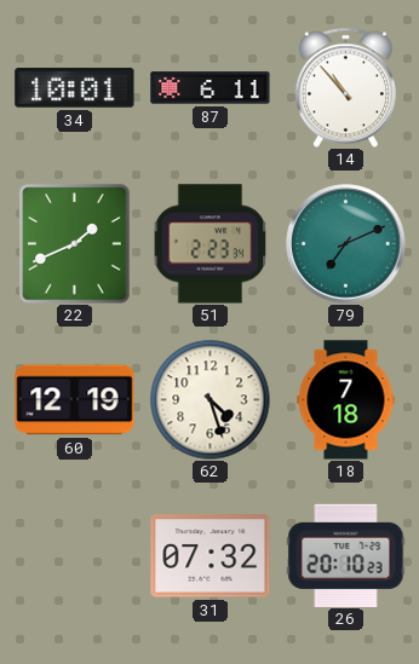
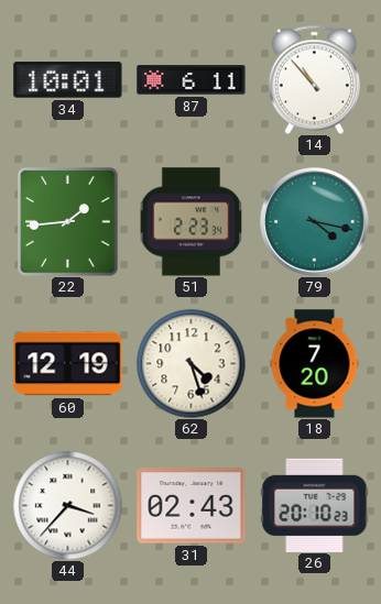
22: 1:41 -> 1:44 (68, 222)
79: 7:11 -> 4:17 (315, 222)
18: 7:18 -> 7:20 (315, 364)
44: none -> 3:37 (68, 506)
31: 07:32 -> 02:43 (192, 506)
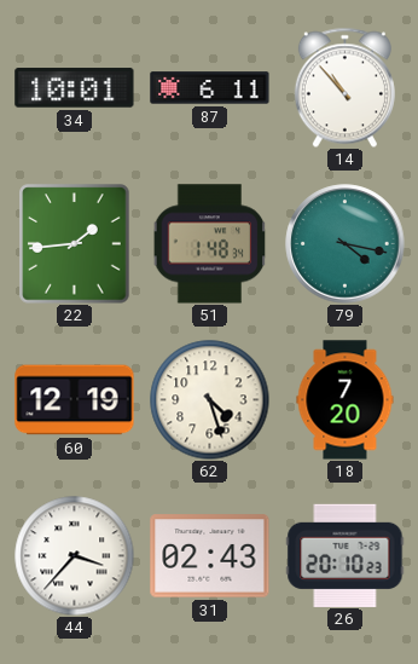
51: 2:23 -> 1:48 (210, 244)
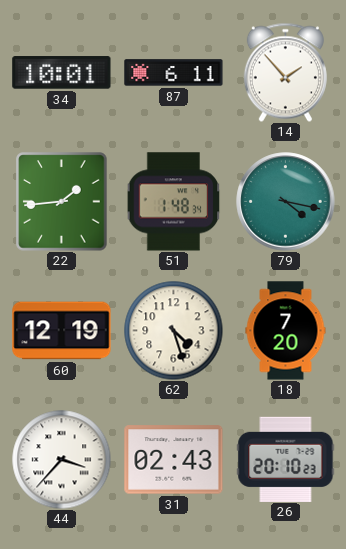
14: 10:53 -> 1:53 (285, 72)
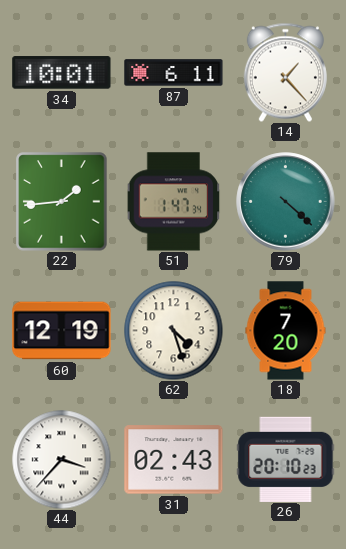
14: 1:53 -> 1:23 (285, 72)
51: 1:48 -> 1:47 (174, 202)
79: 4:17 -> 4:22 (286, 202)
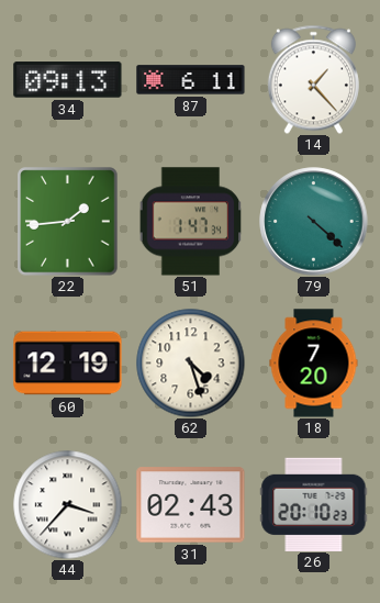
34: 10:01 -> 09:13 (68, 80)
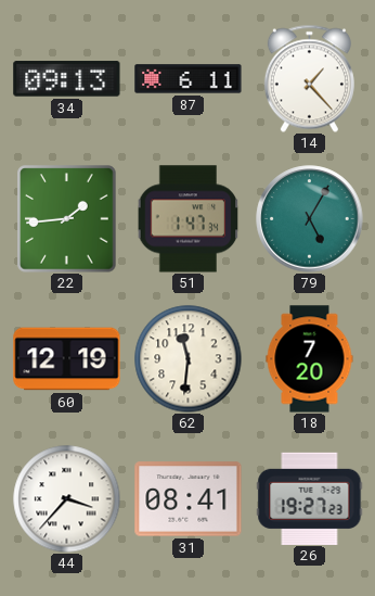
79: 4:22 -> 5:05 (310, 219)
62: 4:27 -> 11:31 (189, 359)
31: 02:43 -> 08:41 (189, 499)
26: 20:10 -> 19:27 (310, 498)
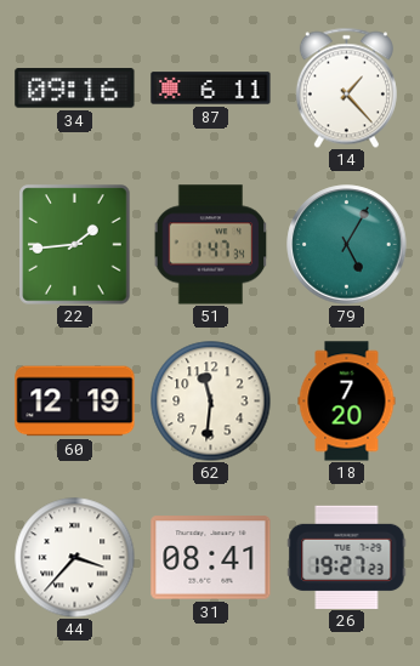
34: 09:13 -> 09:16 (75, 89)
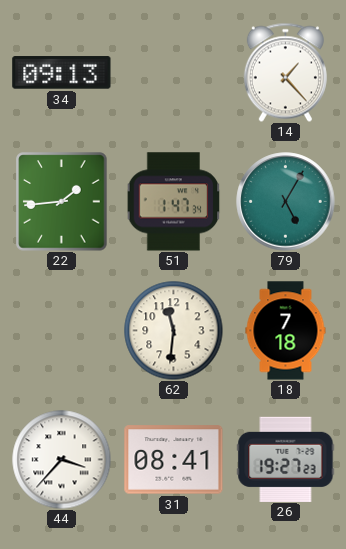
34: 09:16 -> 09:13 (62, 73)
87: 6:11 -> none (211, 89)
60: 12:19 -> none (75, 402)
18: 7:20 -> 7:18 (286, 331)
